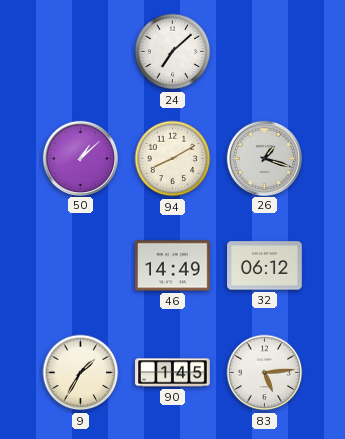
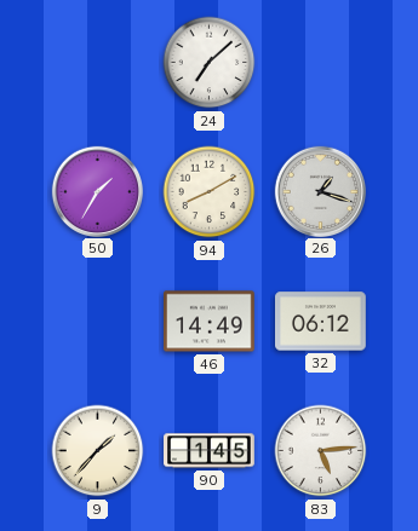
50: 1:08 -> 1:35 (97, 191)
9: 1:35 -> 1:37 (98, 451)
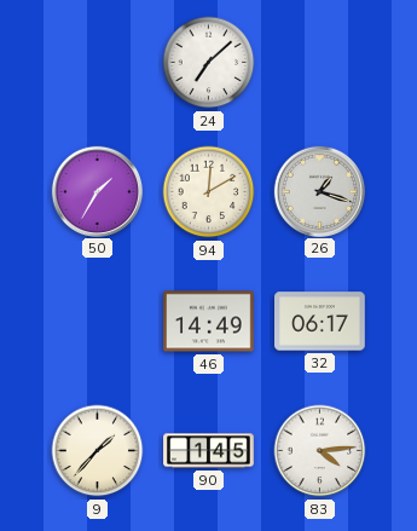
94: 8:10 -> 12:10 (209, 192)
32: 06:12 -> 06:17 (320, 322)
83: 5:14 -> 4:14 (320, 451)
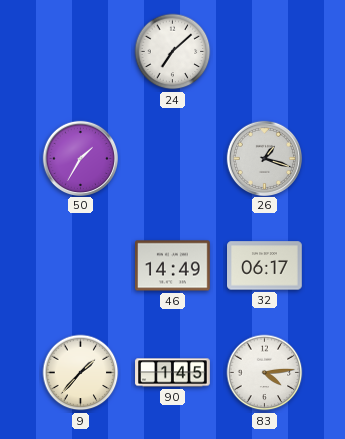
94: 12:10 -> none (209, 192)
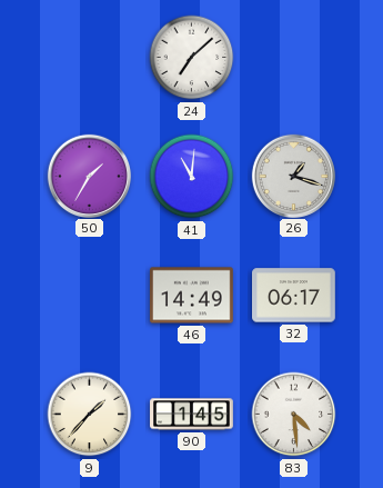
41: none -> 11:01 (192, 177)
83: 4:14 -> 4:29 (294, 415)
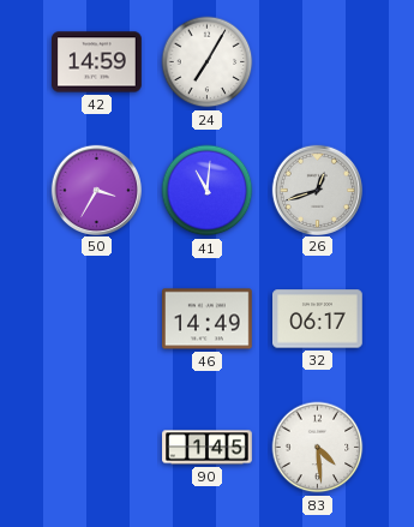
42: none -> 14:59 (97, 62)
24: 7:08 -> 7:05 (208, 62)
50: 1:35 -> 3:35 (96, 190)
26: 1:18 -> 12:42 (317, 190)
9: 1:37 -> none (90, 415)
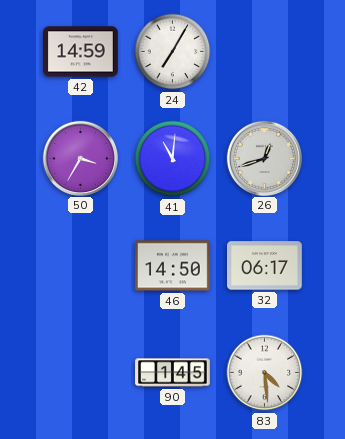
46: 14:49 -> 14:50 (173, 266)
